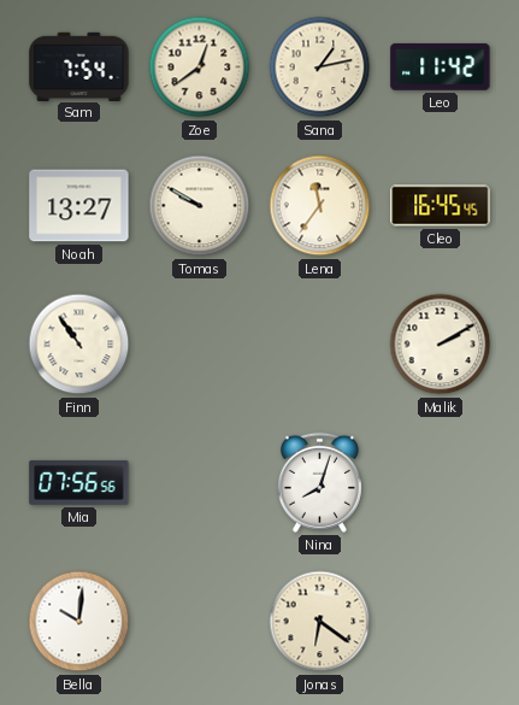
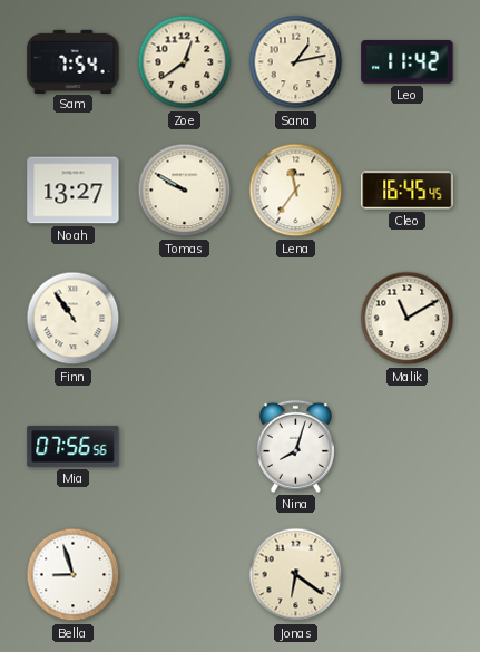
Malik: 2:10 -> 11:10 (408, 319)
Bella: 10:01 -> 8:57 (74, 575)
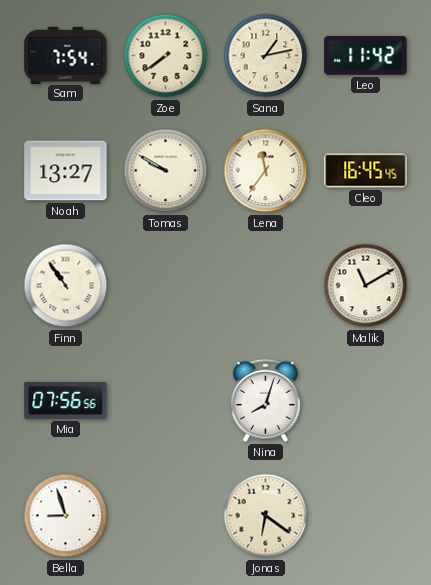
Zoe: 12:39 -> 7:39 (166, 56)
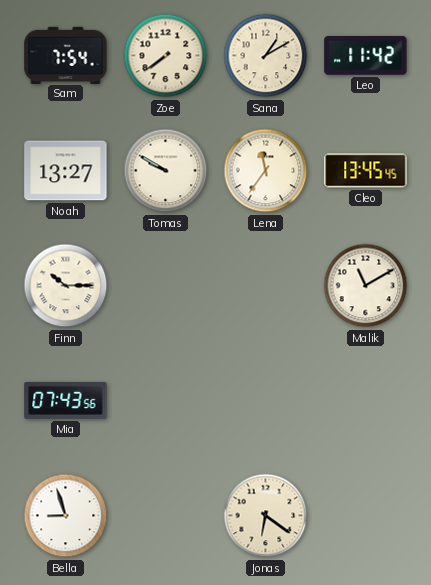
Sana: 1:13 -> 1:10 (266, 56)
Cleo: 16:45 -> 13:45 (366, 171)
Finn: 10:54 -> 10:15 (66, 286)
Mia: 07:56 -> 07:43 (66, 400)
Nina: 8:03 -> none (265, 400)
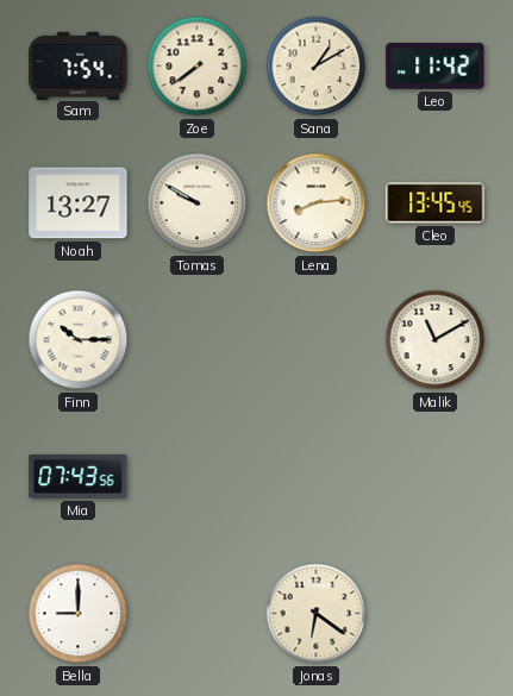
Lena: 11:36 -> 8:14 (317, 203)
Bella: 8:57 -> 9:00 (79, 614)
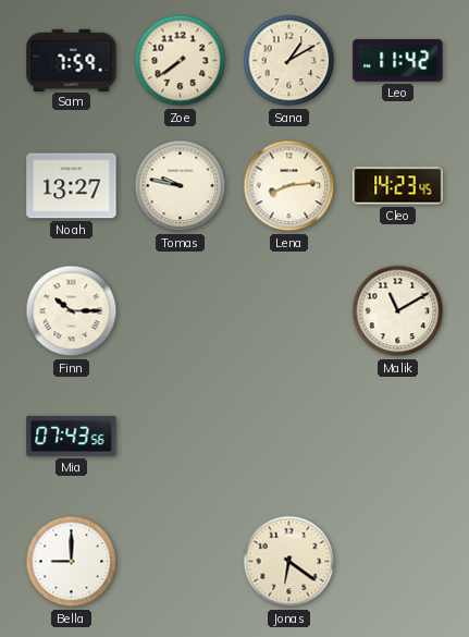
Sam: 7:54 -> 7:59 (72, 60)
Tomas: 9:50 -> 9:47 (181, 186)
Cleo: 13:45 -> 14:23 (398, 186)
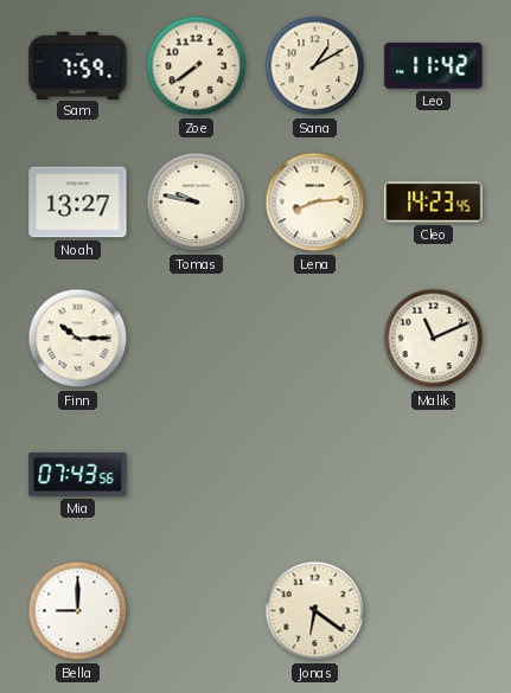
Malik: 11:10 -> 11:11 (434, 339)
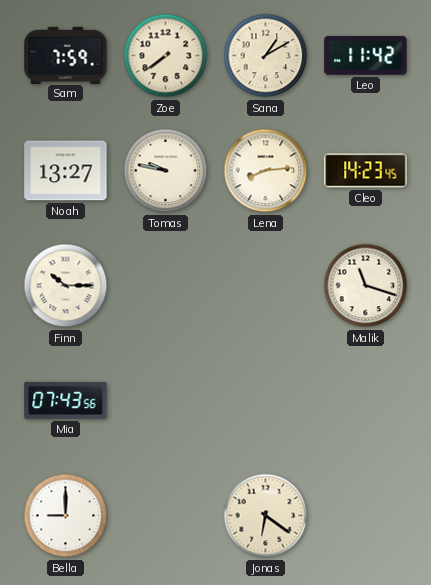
Malik: 11:11 -> 11:18 (366, 286)
